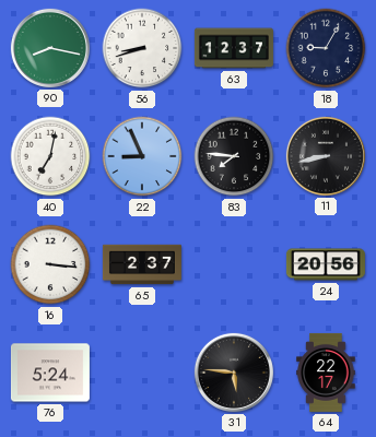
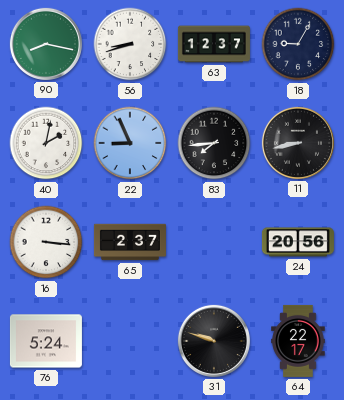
40: 7:02 -> 2:02 (46, 143)
83: 7:46 -> 7:44 (214, 143)
31: 5:46 -> 9:48 (214, 341)
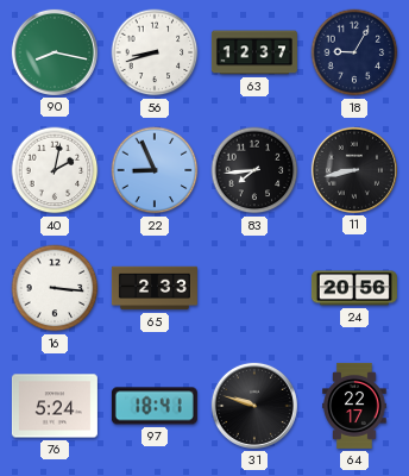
65: 2:37 -> 2:33 (155, 288)
97: none -> 18:41 (155, 406)
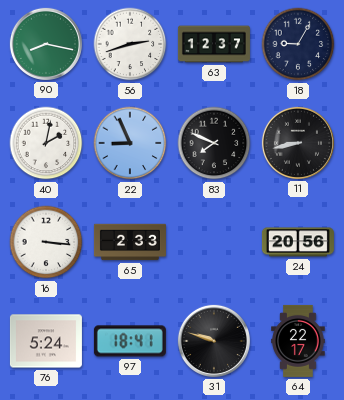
56: 8:42 -> 2:42 (130, 44)
83: 7:44 -> 7:49 (214, 143)
